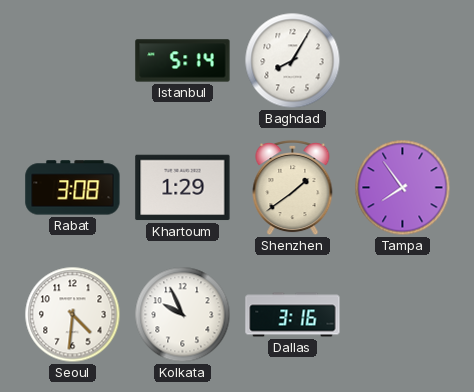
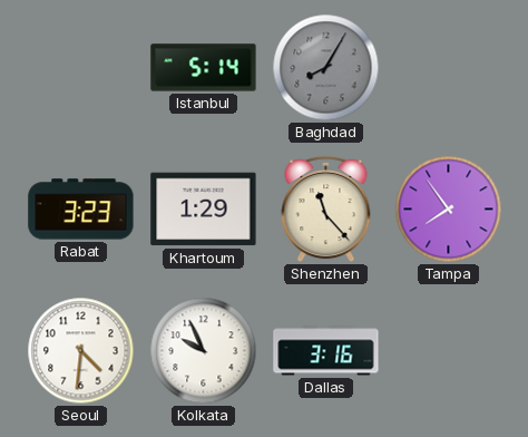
Baghdad dial: white -> grey (326, 68)
Rabat: 3:08 -> 3:23 (81, 210)
Shenzhen: 1:39 -> 11:23 (326, 210)
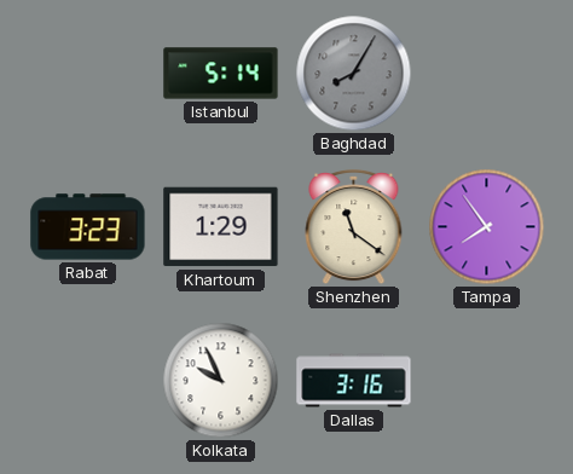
Shenzhen: 11:23 -> 11:21 (354, 227)
Seoul: 4:31 -> none (81, 351)
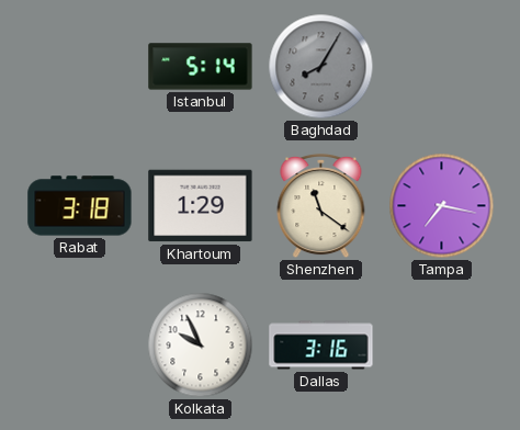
Rabat: 3:23 -> 3:18 (80, 206)
Tampa: 7:54 -> 7:17 (442, 206)
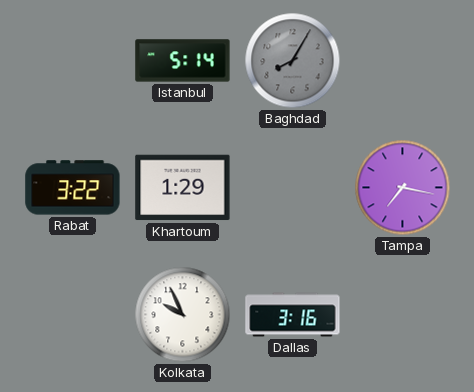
Rabat: 3:18 -> 3:22 (73, 188)
Shenzhen: 11:21 -> none (321, 206)
